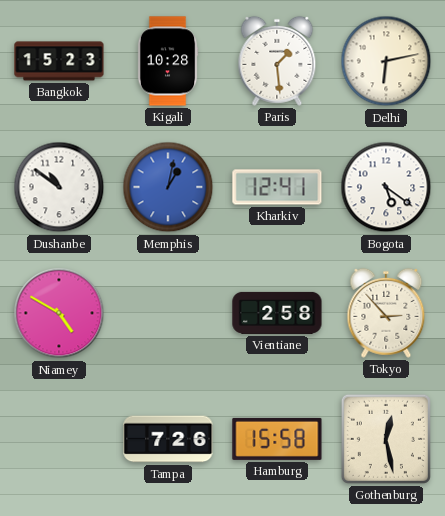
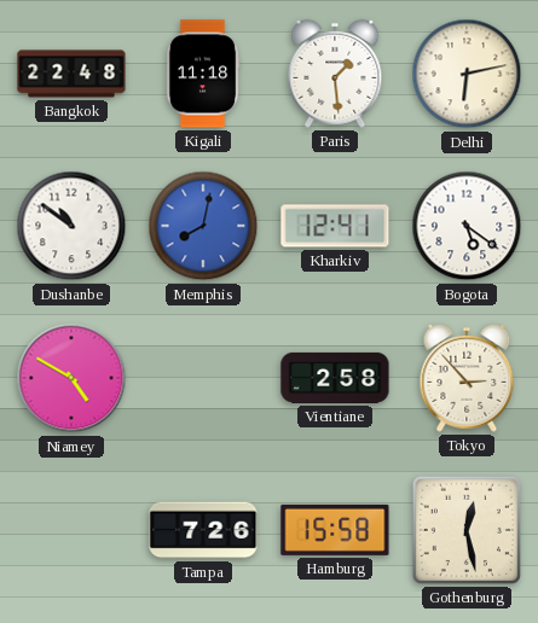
Bangkok: 15:23 -> 22:48 (71, 74)
Kigali: 10:28 -> 11:18 (203, 74)
Memphis: 1:02 -> 8:02 (203, 226)
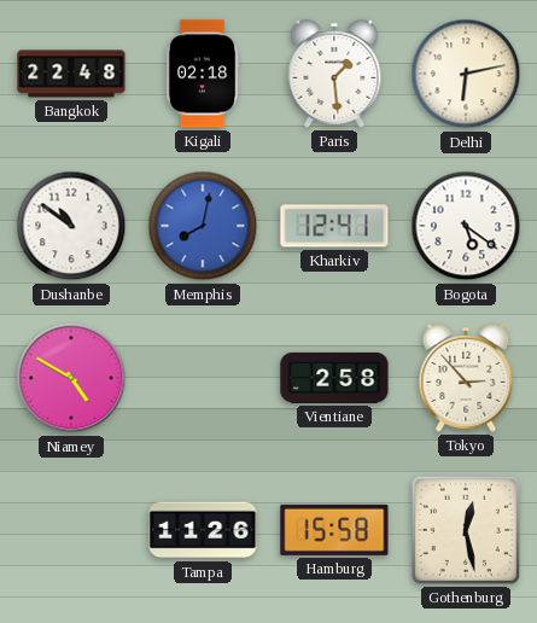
Kigali: 11:18 -> 02:18 (203, 74)
Tampa: 7:26 -> 11:26 (203, 530)
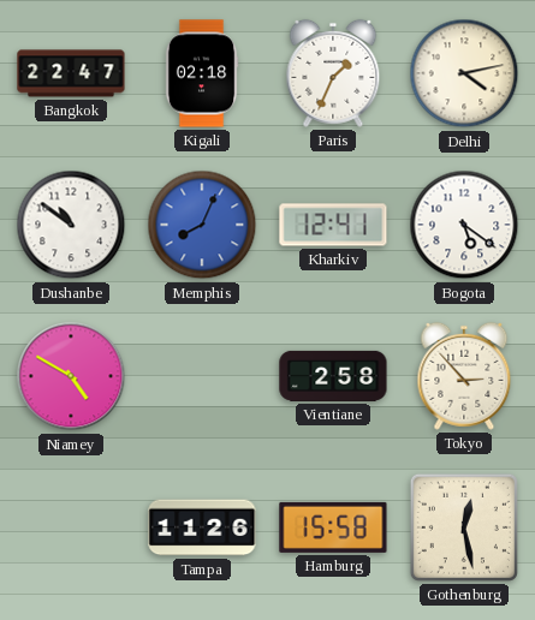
Bangkok: 22:48 -> 22:47 (71, 73)
Paris: 1:29 -> 1:34 (333, 73)
Delhi: 6:13 -> 4:13 (464, 73)
Memphis: 8:02 -> 8:04 (202, 225)
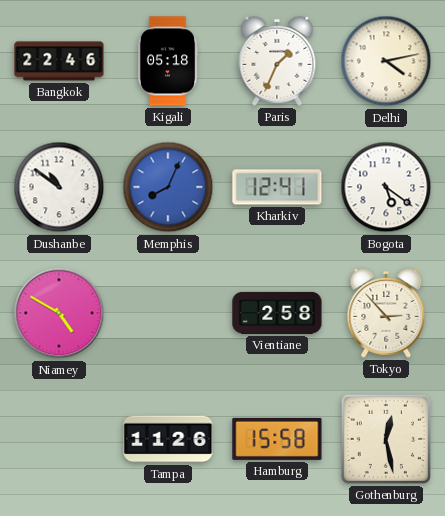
Bangkok: 22:47 -> 22:46 (59, 61)
Kigali: 02:18 -> 05:18 (168, 61)
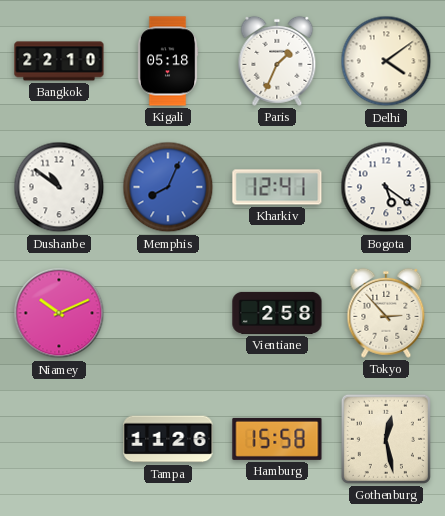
Bangkok: 22:46 -> 22:10 (59, 61)
Delhi: 4:13 -> 4:09 (386, 61)
Niamey: 4:50 -> 10:11 (59, 313)
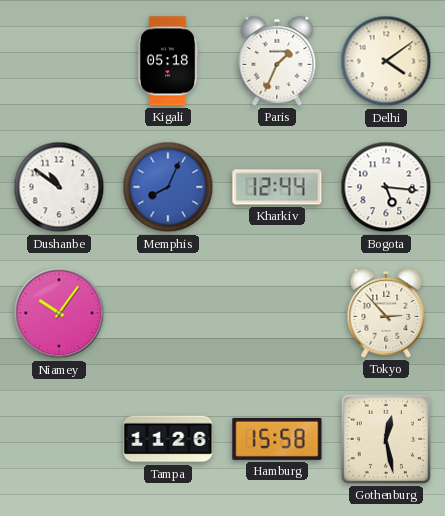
Bangkok: 22:10 -> none (59, 61)
Kharkiv: 12:41 -> 12:44 (277, 187)
Bogota: 5:21 -> 5:16 (386, 187)
Niamey: 10:11 -> 10:06 (59, 313)
Vientiane: 2:58 -> none (277, 313)
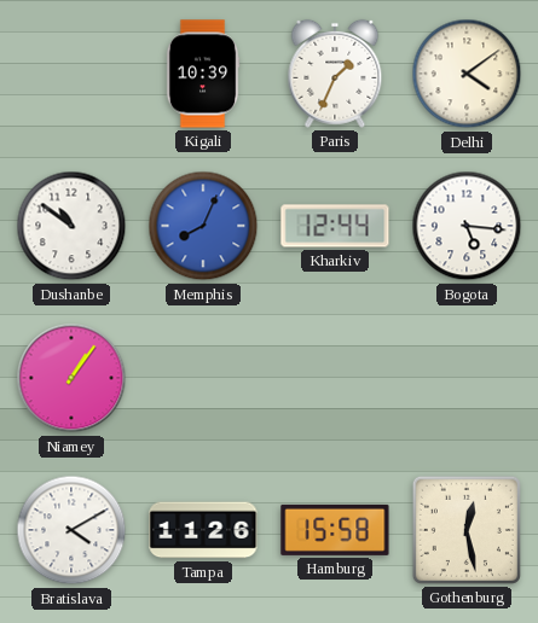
Kigali: 05:18 -> 10:39 (203, 74)
Niamey: 10:06 -> 1:06 (71, 378)
Tokyo: 2:53 -> none (386, 313)
Bratislava: none -> 4:10 (71, 530)
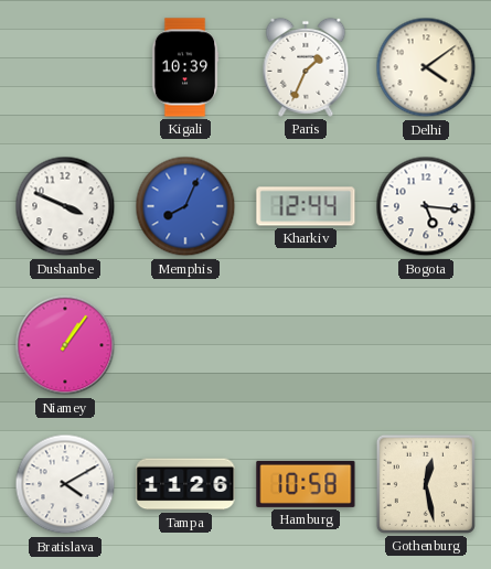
Dushanbe: 10:51 -> 3:49 (65, 206)
Hamburg: 15:58 -> 10:58 (306, 484)
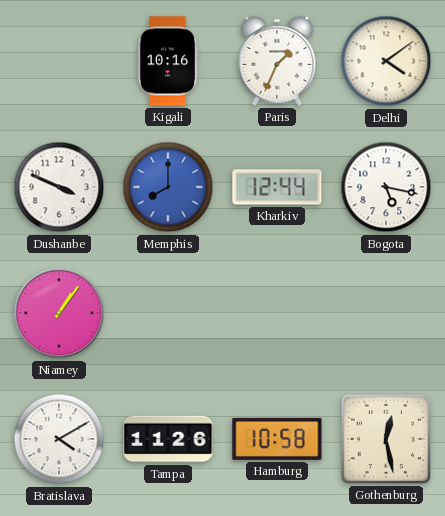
Kigali: 10:39 -> 10:16 (168, 61)
Memphis: 8:04 -> 8:00 (168, 187)
Bogota: 5:16 -> 5:17 (386, 187)
